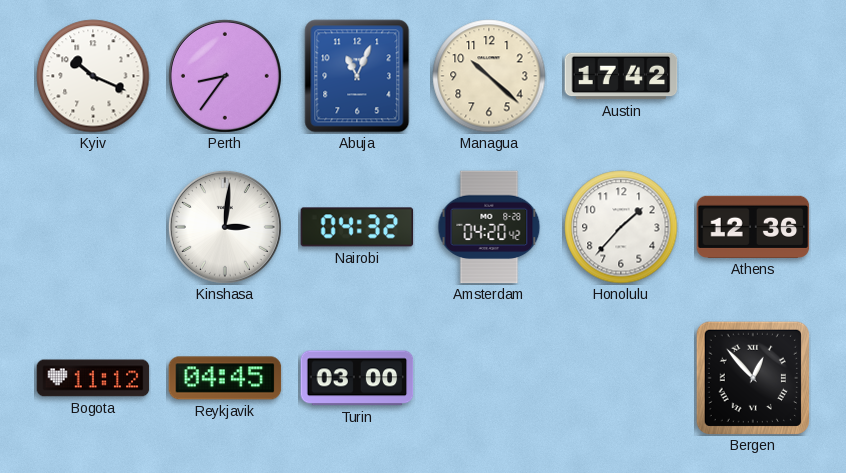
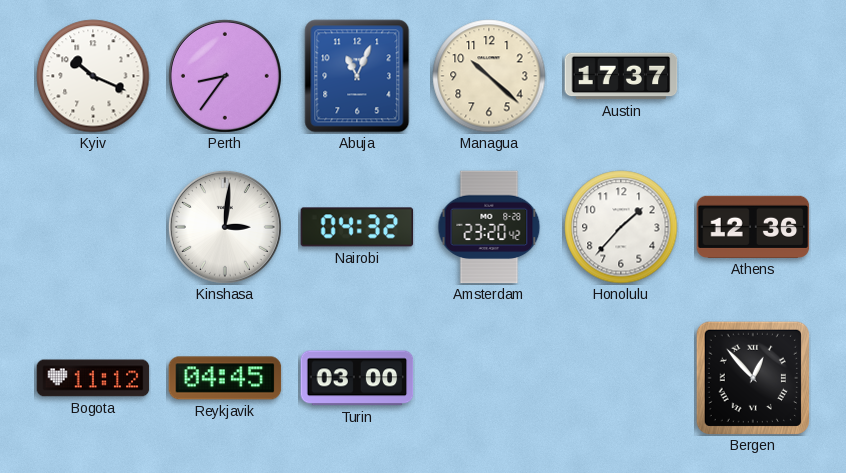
Austin: 17:42 -> 17:37 (621, 76)
Amsterdam: 04:20 -> 23:20 (489, 227)
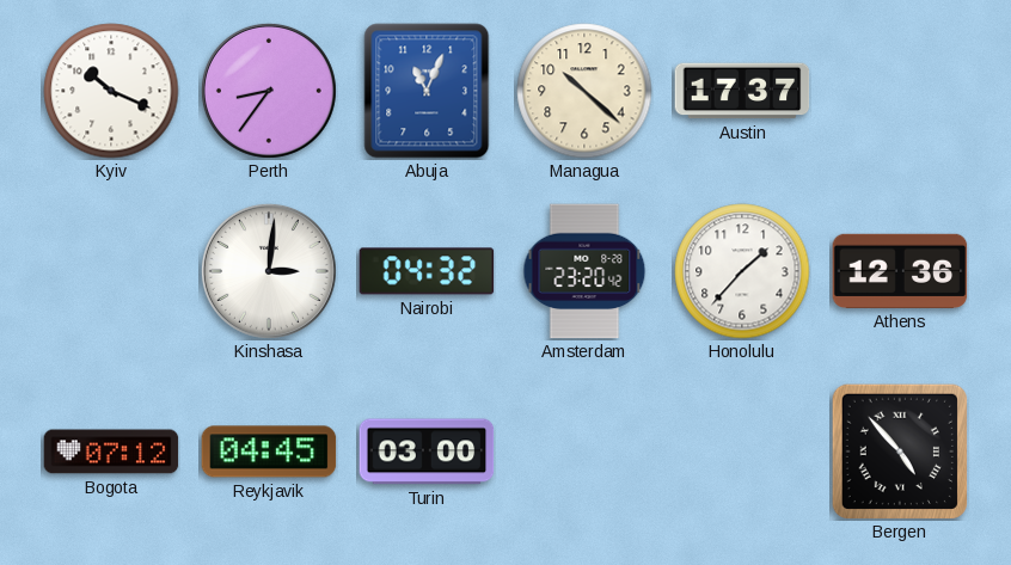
Bogota: 11:12 -> 07:12 (111, 452)
Bergen: 12:53 -> 4:53 (899, 450)
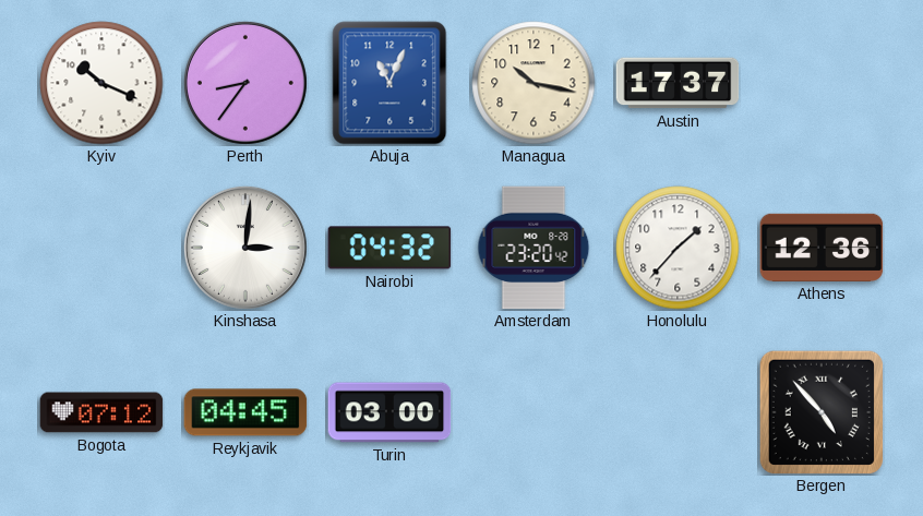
Managua: 10:22 -> 10:17 (534, 83)
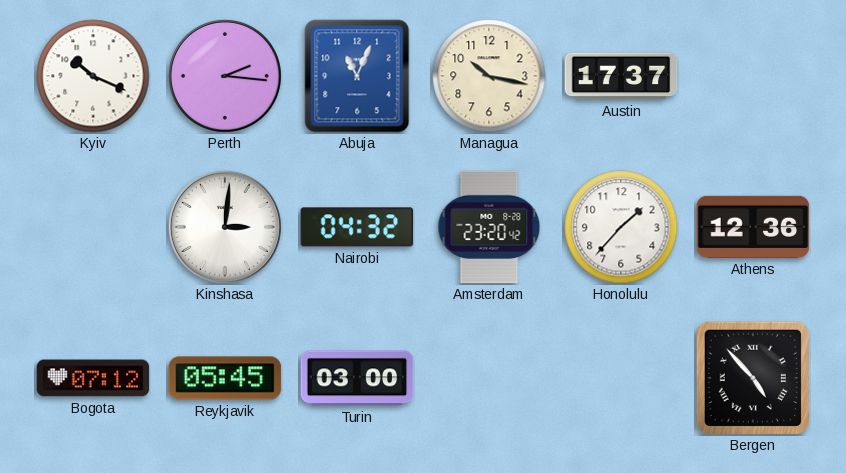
Perth: 8:36 -> 2:16 (225, 76)
Reykjavik: 04:45 -> 05:45 (225, 378)
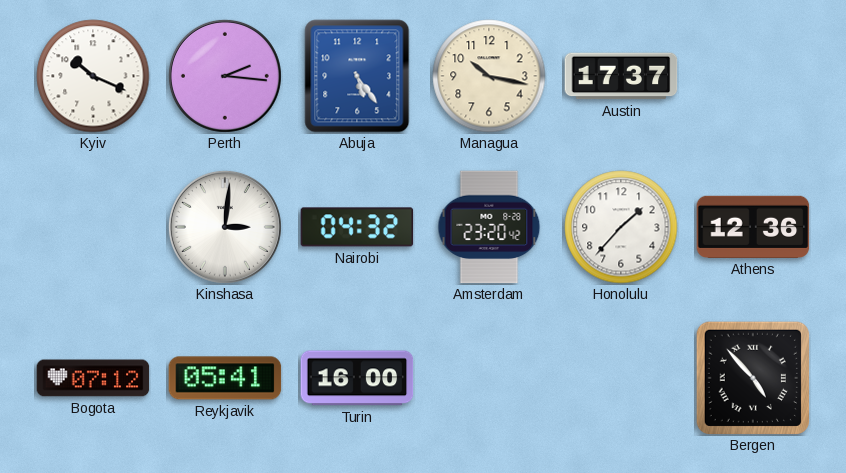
Abuja: 11:04 -> 5:24 (357, 76)
Reykjavik: 05:45 -> 05:41 (225, 378)
Turin: 03:00 -> 16:00 (357, 378)
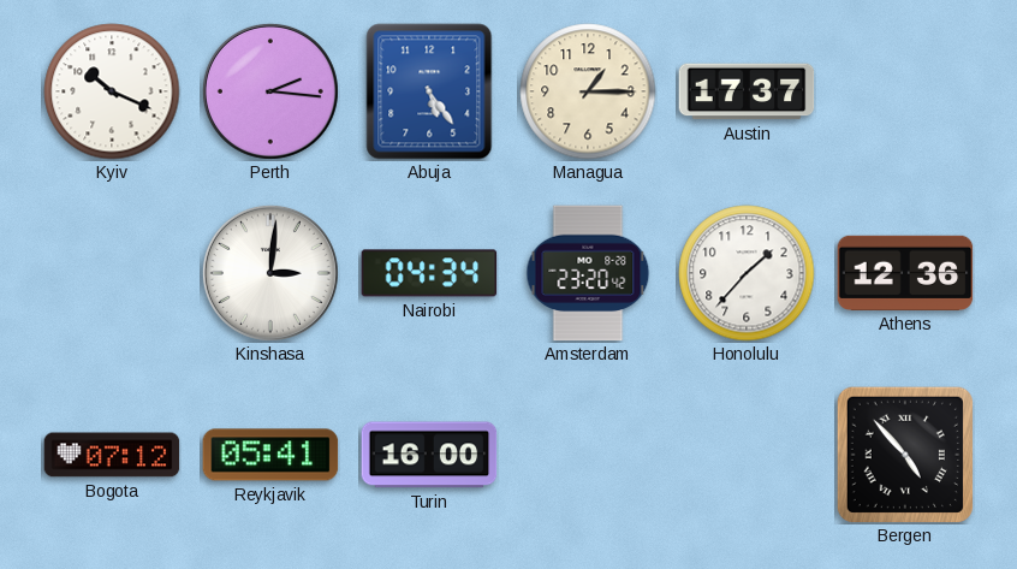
Managua: 10:17 -> 1:15 (588, 91)
Nairobi: 04:32 -> 04:34 (429, 273)
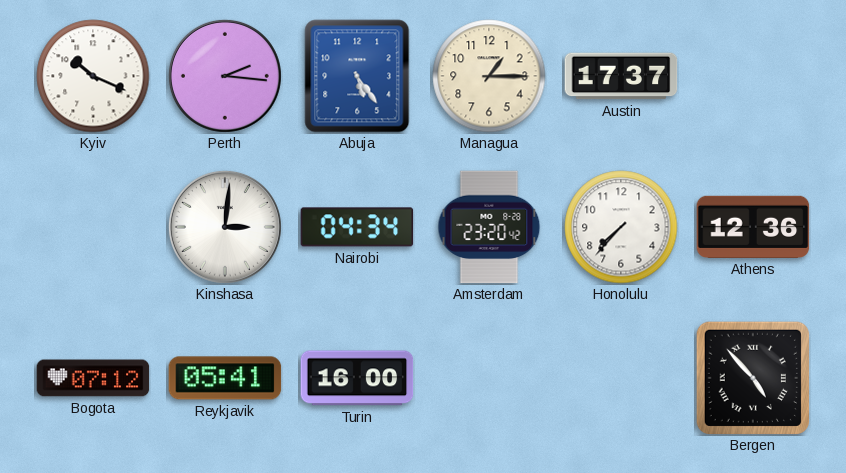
Honolulu: 1:37 -> 7:37 (621, 227)
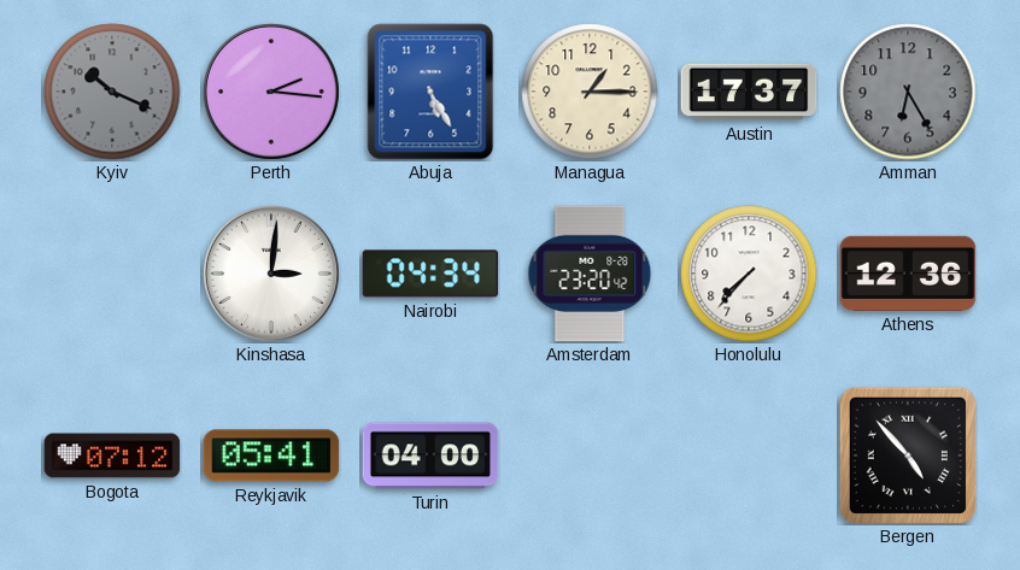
Kyiv dial: white -> grey (112, 92)
Abuja: 5:24 -> 5:25 (430, 92)
Amman: none -> 6:25 (908, 92)
Turin: 16:00 -> 04:00 (430, 456)
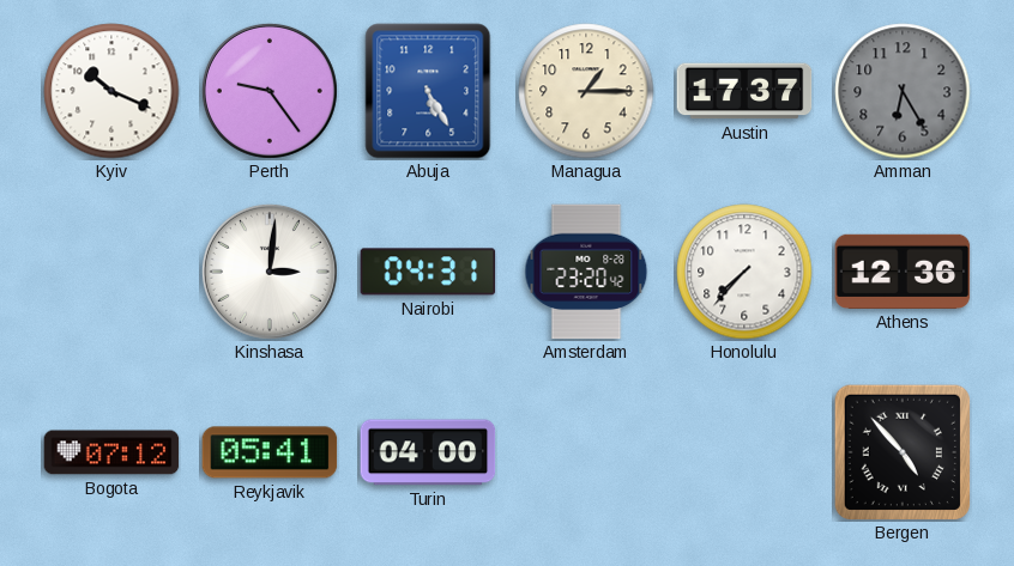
Kyiv dial: grey -> white (111, 91)
Perth: 2:16 -> 9:24 (270, 91)
Nairobi: 04:34 -> 04:31 (428, 272)
